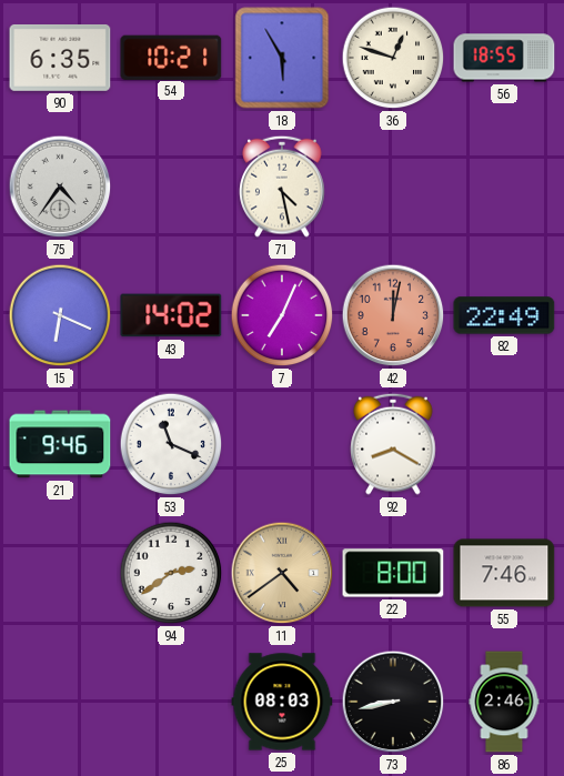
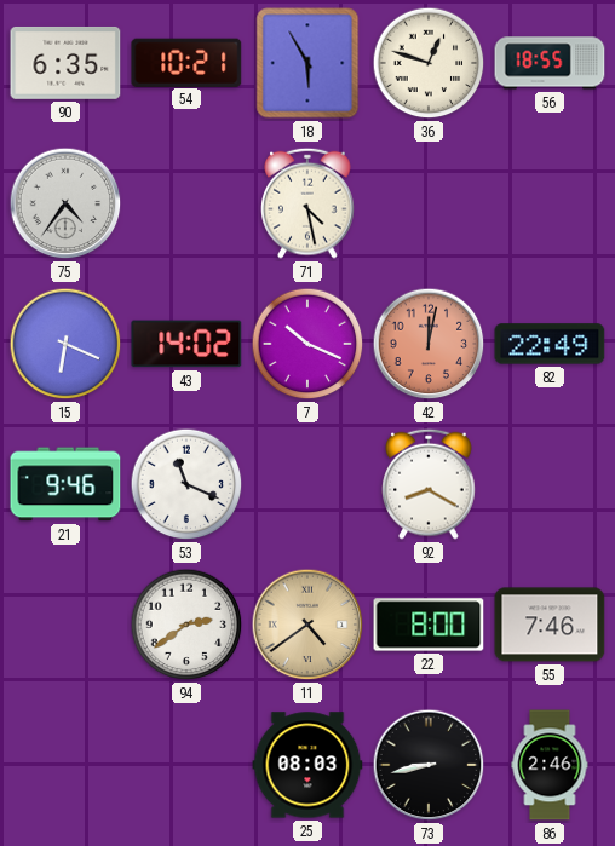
7: 7:04 -> 10:19 (307, 344)
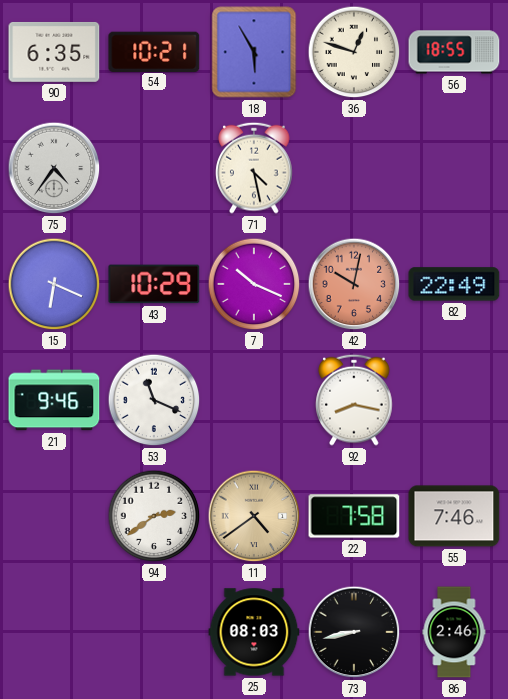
43: 14:02 -> 10:29 (154, 284)
42: 12:02 -> 10:02 (354, 284)
92: 8:20 -> 8:17 (354, 400)
22: 8:00 -> 7:58 (354, 516)
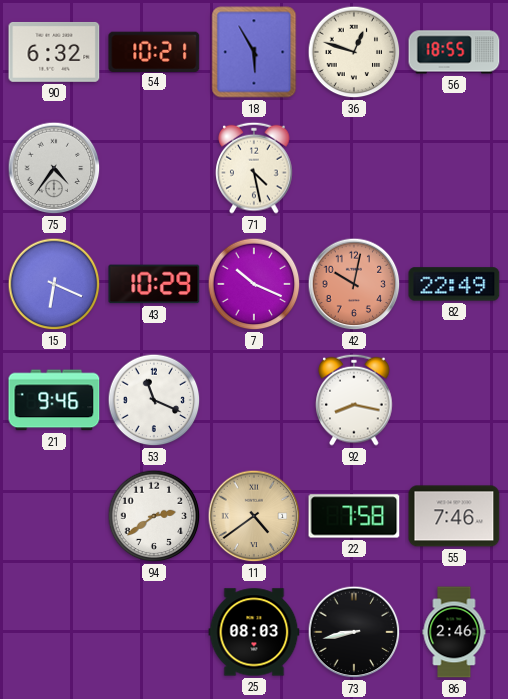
90: 6:35 -> 6:32 (54, 52)
